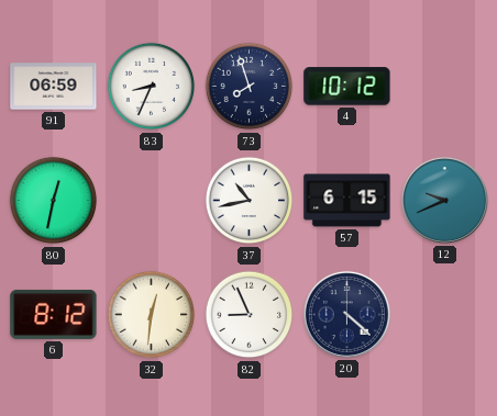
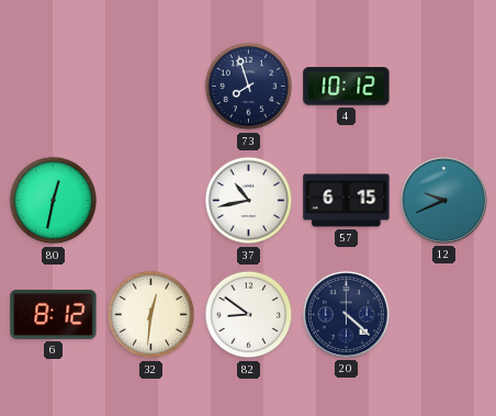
91: 06:59 -> none (54, 87)
83: 8:34 -> none (152, 87)
82: 8:56 -> 8:51 (249, 315)
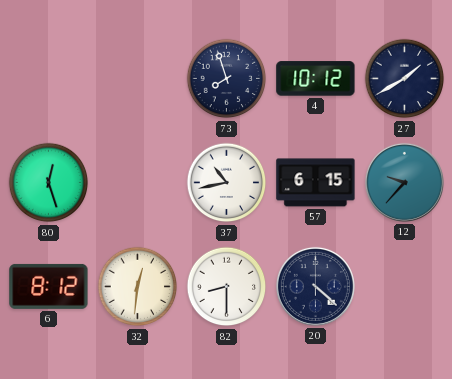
27: none -> 1:40 (405, 79)
80: 12:32 -> 12:27 (49, 183)
12: 9:41 -> 9:37 (404, 182)
82: 8:51 -> 8:30 (227, 287)
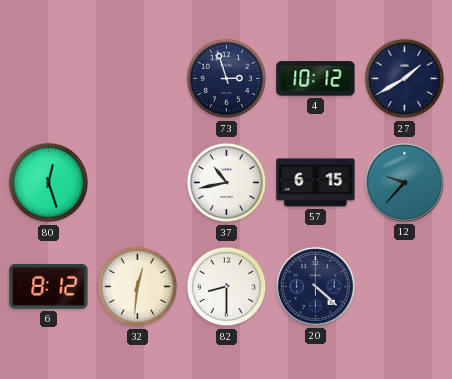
73: 7:57 -> 2:57 (227, 79)
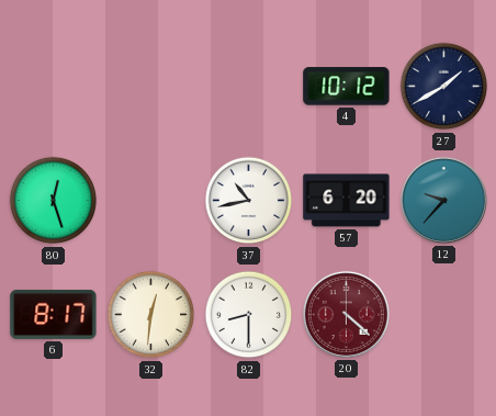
73: 2:57 -> none (227, 79)
57: 6:15 -> 6:20 (347, 201)
6: 8:12 -> 8:17 (54, 314)
20 dial: navy -> burgundy (346, 314)
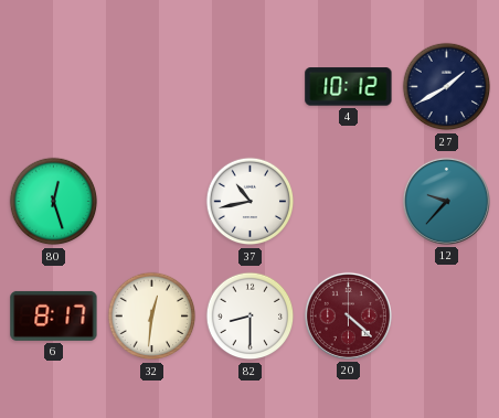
57: 6:20 -> none (347, 201)
